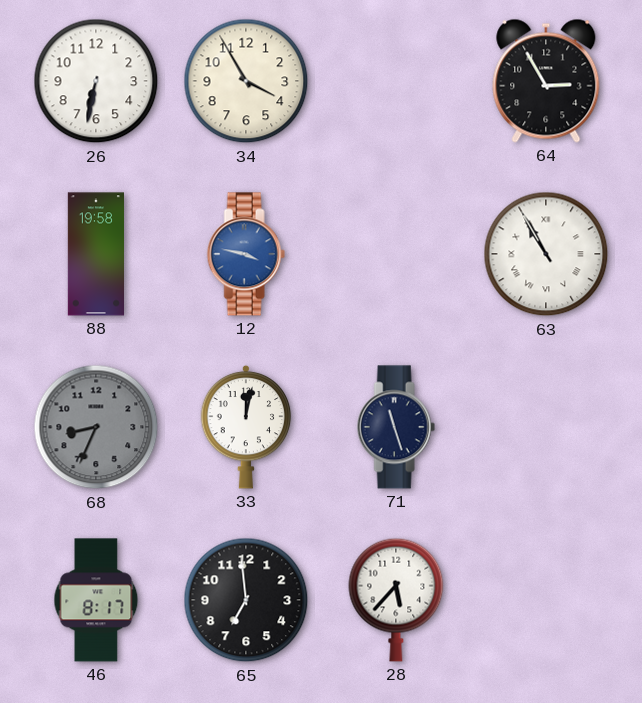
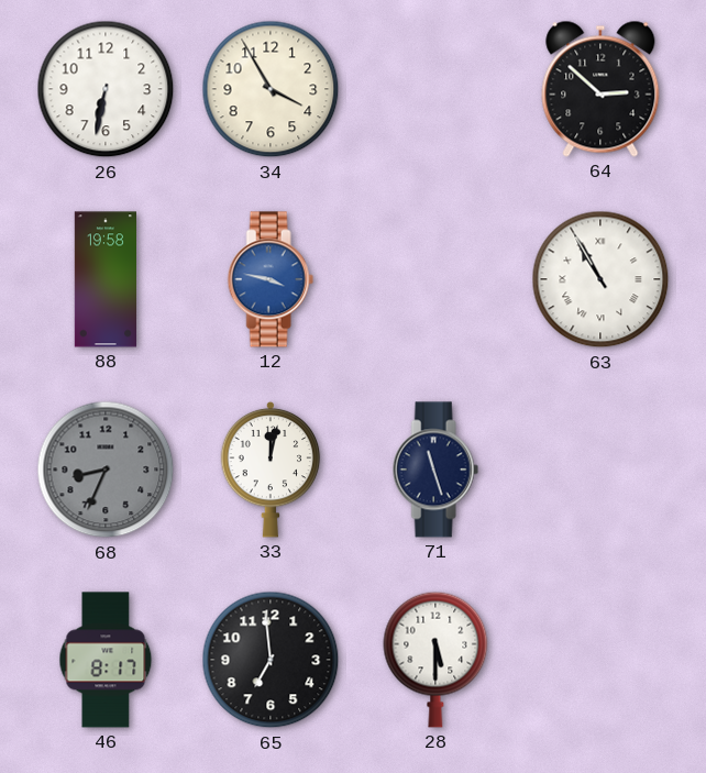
64: 2:55 -> 2:52 (600, 89)
28: 5:37 -> 5:30 (435, 660)
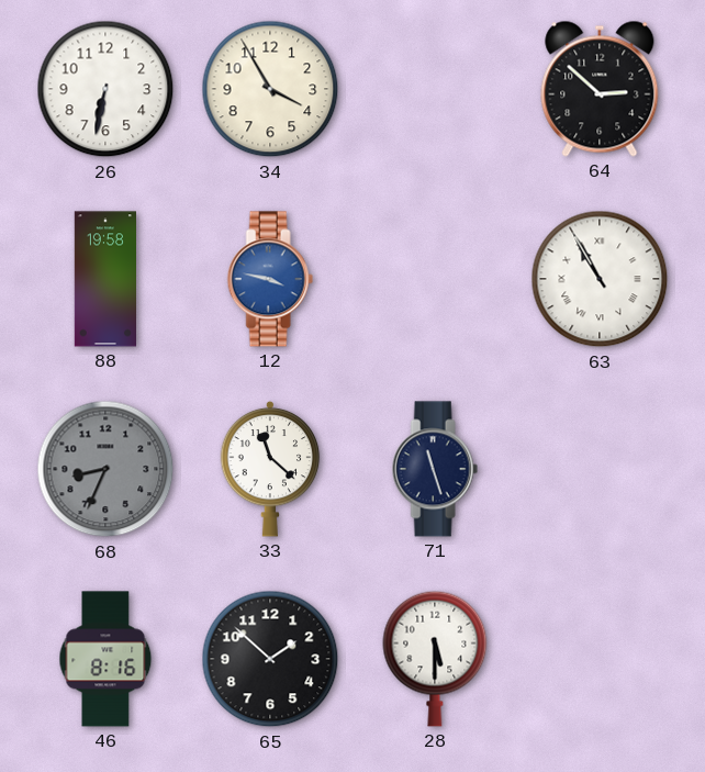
33: 12:02 -> 11:22 (270, 469)
46: 8:17 -> 8:16 (105, 659)
65: 6:59 -> 1:52 (270, 659)
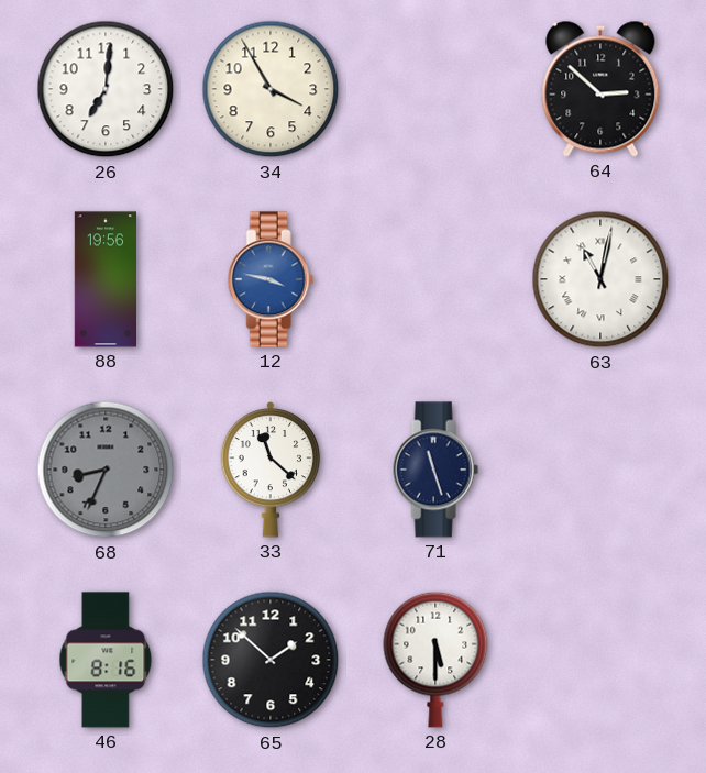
26: 6:32 -> 7:01 (106, 89)
88: 19:58 -> 19:56 (104, 279)
63: 10:55 -> 11:02 (600, 279)
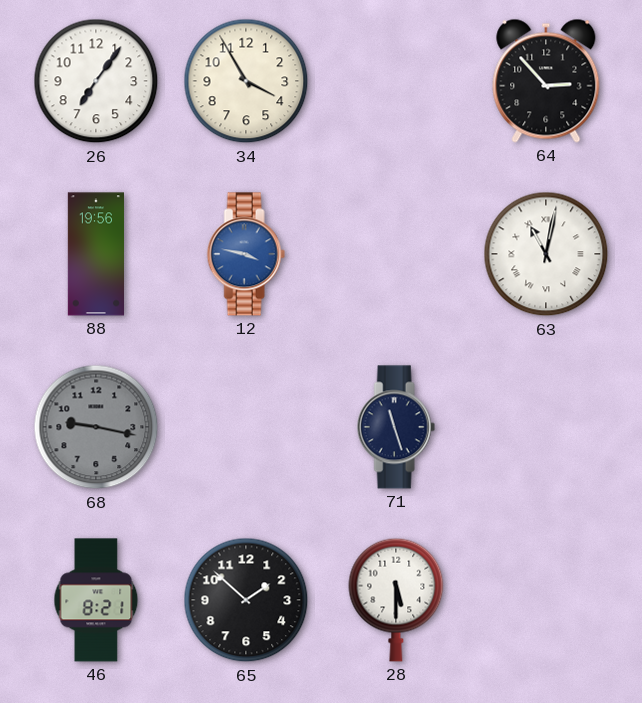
26: 7:01 -> 7:06 (96, 81)
64: 2:52 -> 2:53 (546, 81)
68: 8:34 -> 9:17 (96, 427)
33: 11:22 -> none (271, 470)
46: 8:16 -> 8:21 (96, 600)
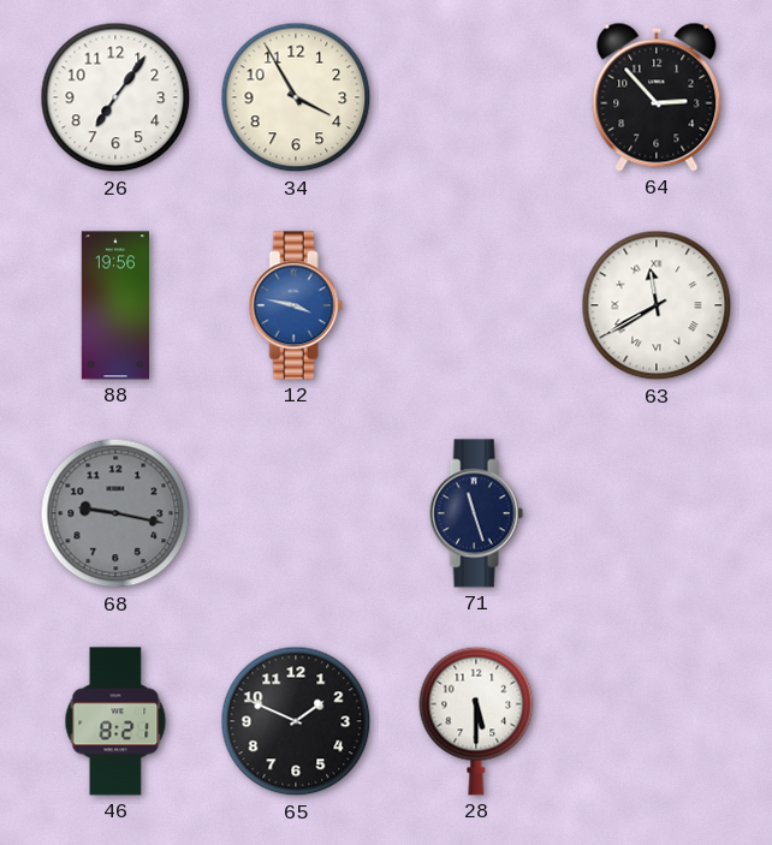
63: 11:02 -> 11:40 (657, 305)
65: 1:52 -> 1:49 (296, 721)
